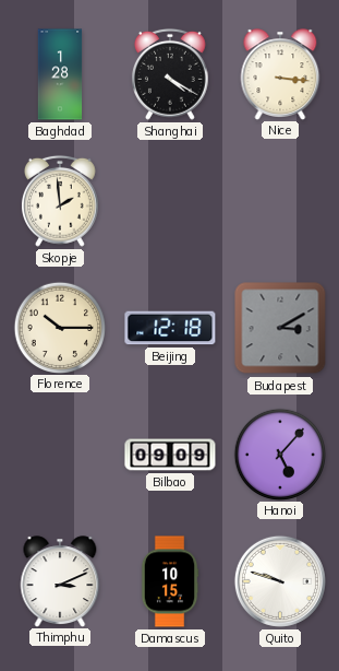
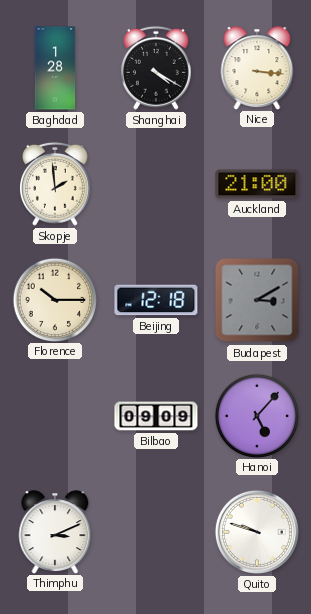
Auckland: none -> 21:00 (257, 184)
Damascus: 10:15 -> none (170, 581)
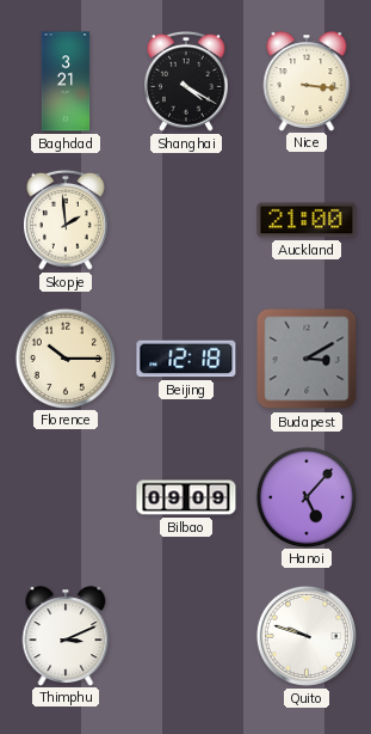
Baghdad: 1:28 -> 3:21 (66, 81)
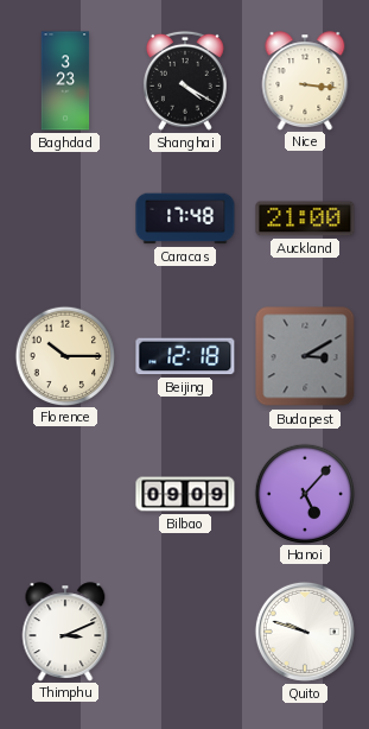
Baghdad: 3:21 -> 3:23 (65, 81)
Skopje: 1:59 -> none (66, 220)
Caracas: none -> 17:48 (185, 218)
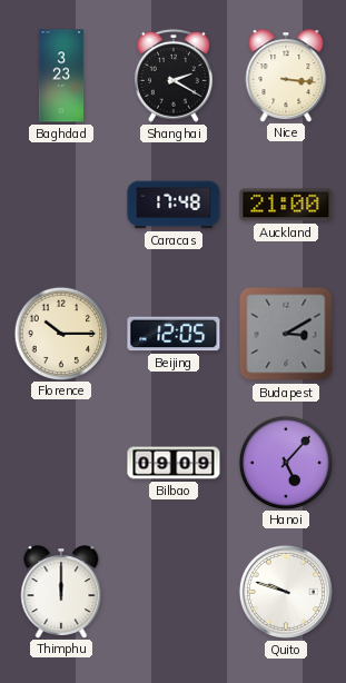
Shanghai: 4:20 -> 2:20 (174, 76)
Beijing: 12:18 -> 12:05 (174, 334)
Thimphu: 3:11 -> 12:00 (61, 592)
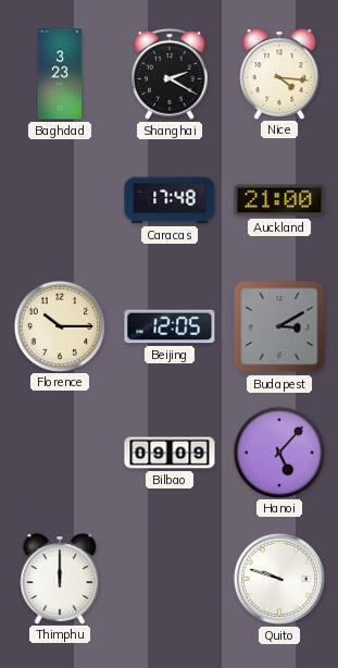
Nice: 3:16 -> 4:16 (279, 74)
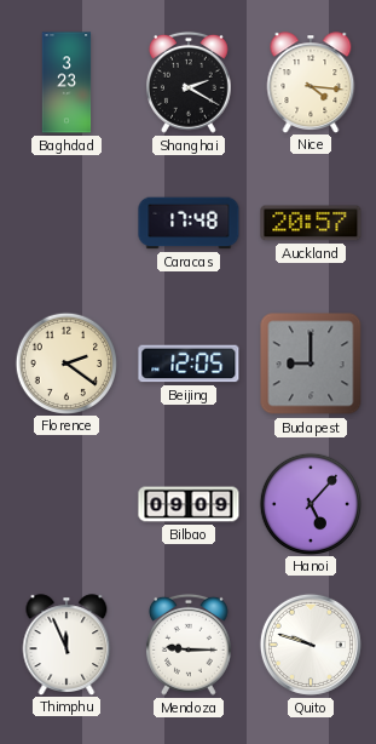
Auckland: 21:00 -> 20:57 (311, 223)
Florence: 10:15 -> 2:21 (65, 362)
Budapest: 3:10 -> 9:00 (311, 364)
Thimphu: 12:00 -> 11:56 (66, 645)
Mendoza: none -> 9:15 (189, 645)
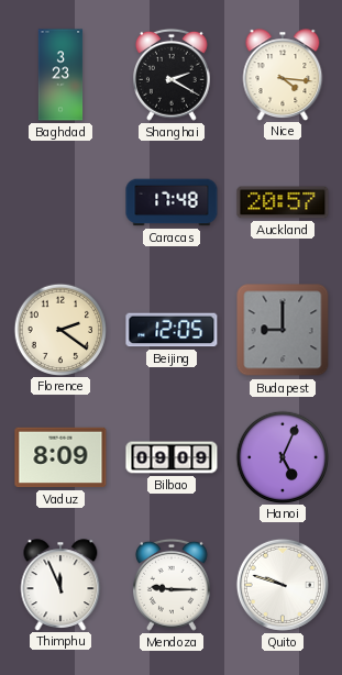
Vaduz: none -> 8:09 (60, 457)
Hanoi: 5:07 -> 5:04 (282, 456)
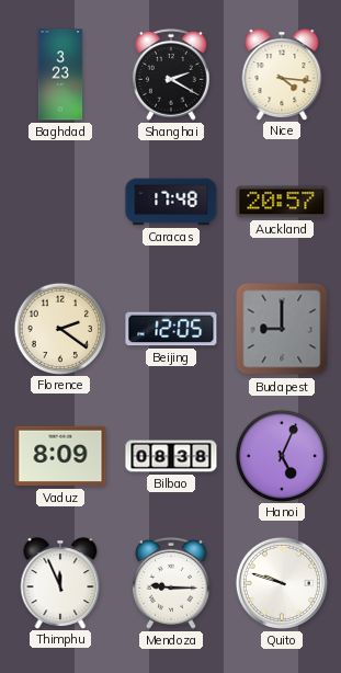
Bilbao: 09:09 -> 08:38 (171, 456)
